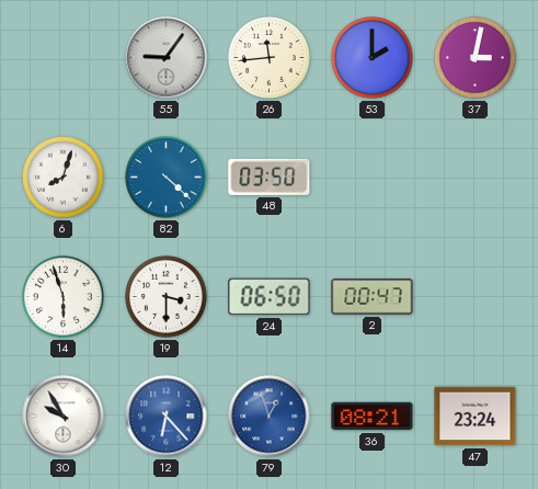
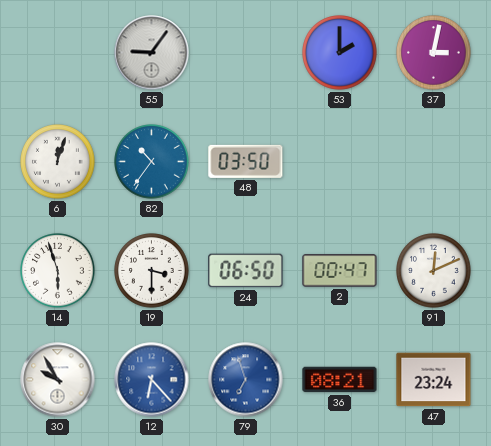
26: 11:44 -> none (270, 58)
6: 8:03 -> 12:03 (58, 162)
82: 4:22 -> 10:36 (152, 162)
91: none -> 12:11 (434, 271)
79: 12:57 -> 6:57 (246, 380)
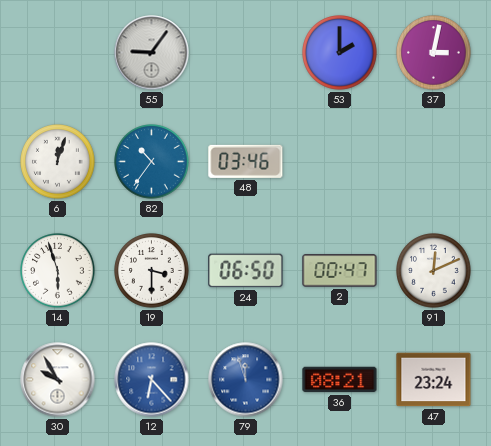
48: 03:50 -> 03:46 (246, 161)
79: 6:57 -> 11:57 (246, 380)
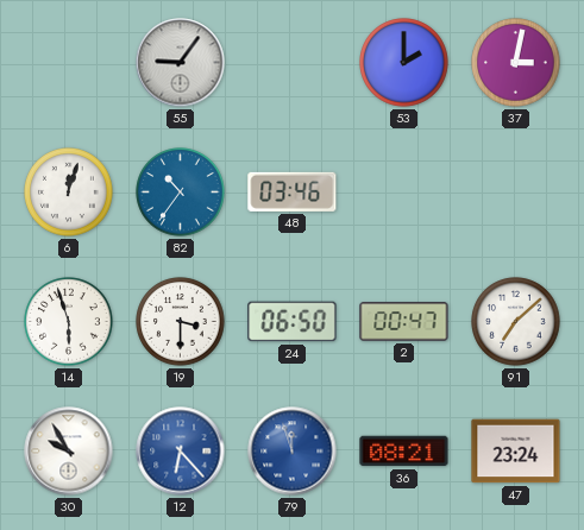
91: 12:11 -> 7:08 (516, 322)
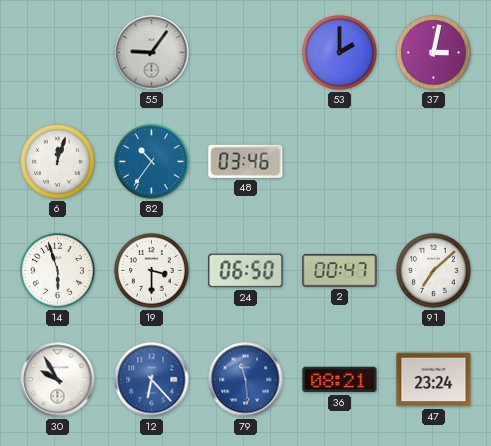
79: 11:57 -> 11:29 (246, 380)
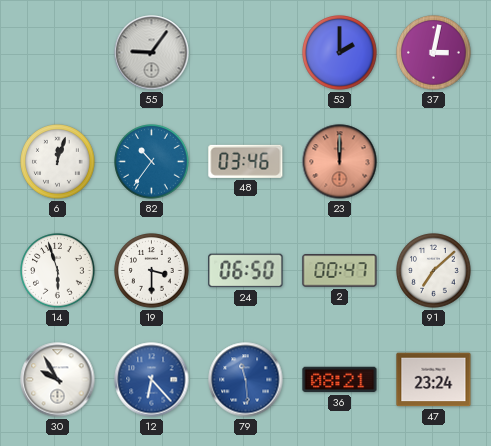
23: none -> 12:00 (340, 162)
